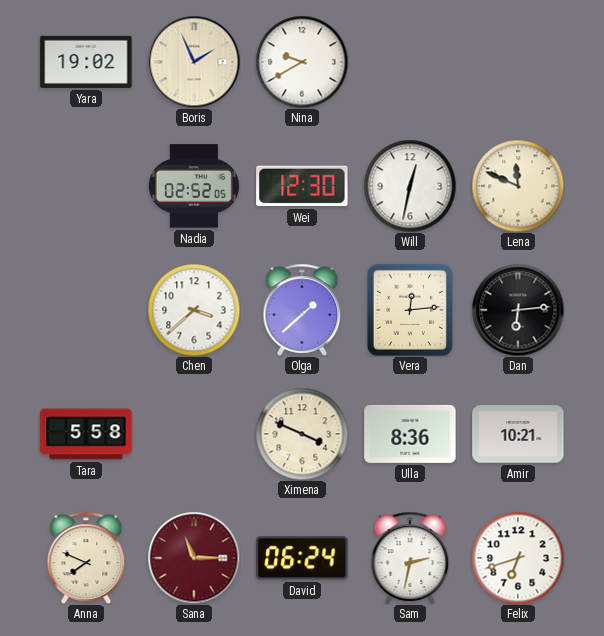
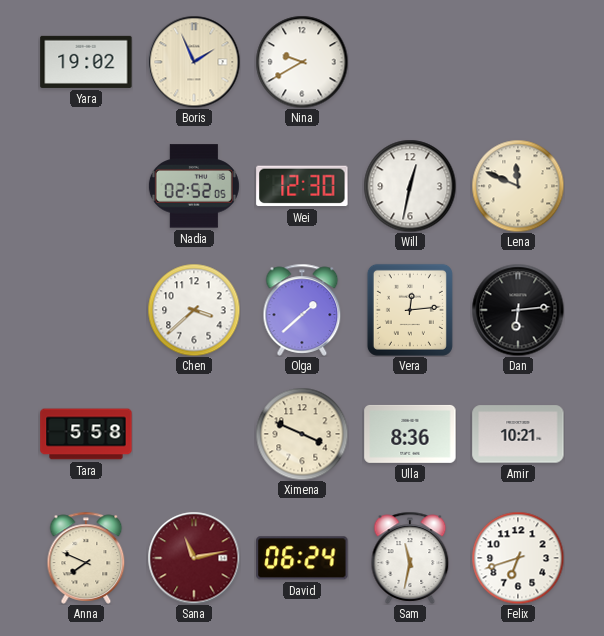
Sana: 11:15 -> 11:13 (194, 558)
Sam: 2:32 -> 11:32 (410, 558)
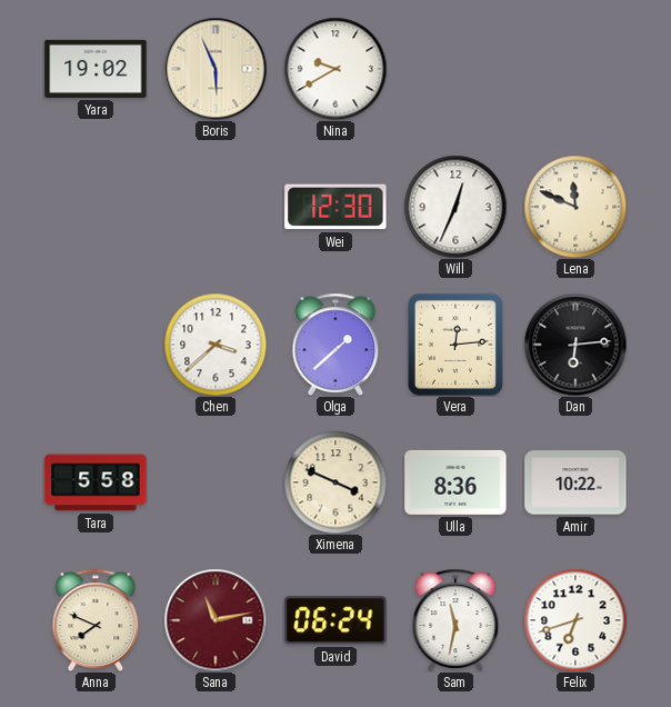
Boris: 1:56 -> 5:56 (216, 69)
Nadia: 02:52 -> none (194, 186)
Will: 12:32 -> 12:34 (455, 207)
Amir: 10:21 -> 10:22 (575, 482)
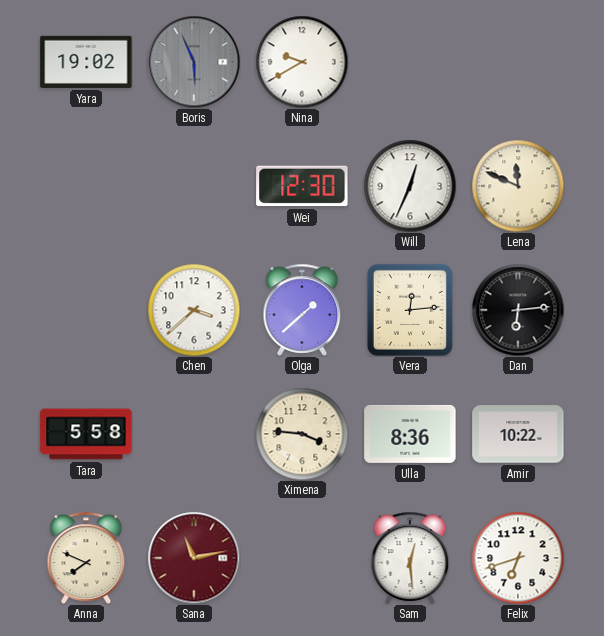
Boris dial: cream -> grey (194, 62)
Ximena: 3:49 -> 3:46 (302, 434)
David: 06:24 -> none (335, 620)
Sam: 11:32 -> 12:29 (410, 558)
